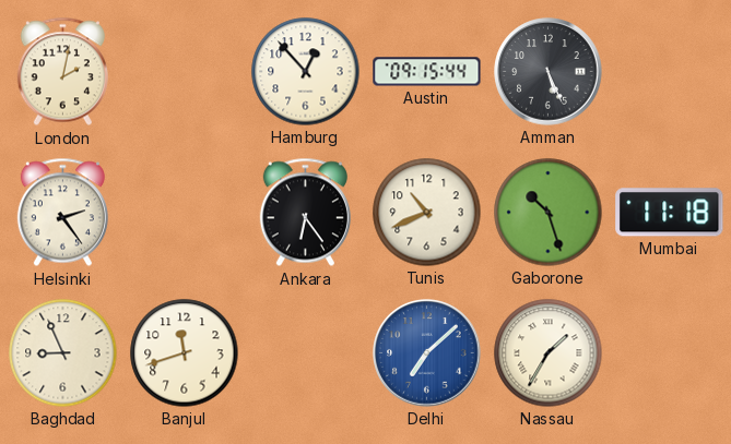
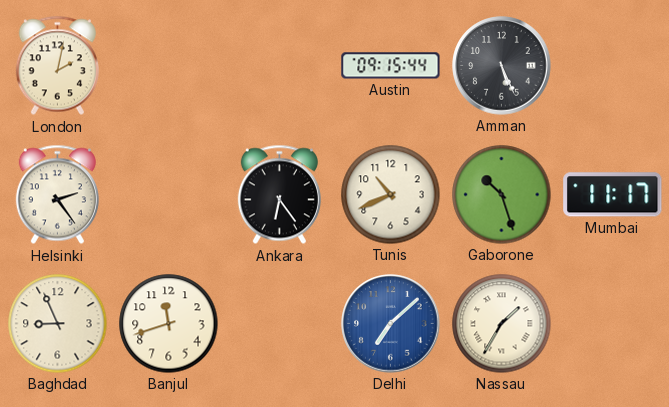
Hamburg: 12:53 -> none (306, 72)
Mumbai: 11:18 -> 11:17 (613, 195)
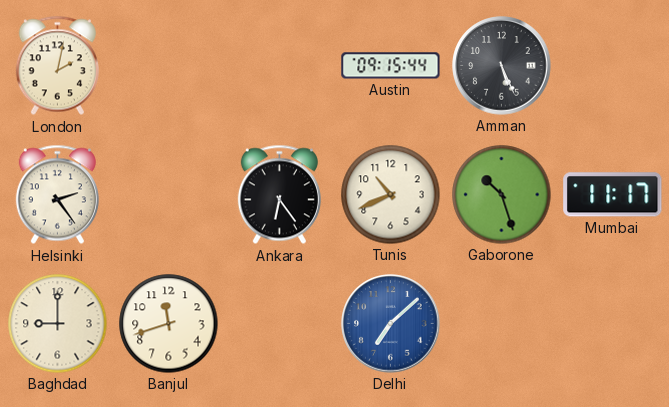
Baghdad: 8:56 -> 9:00 (58, 324)
Nassau: 1:35 -> none (502, 324)
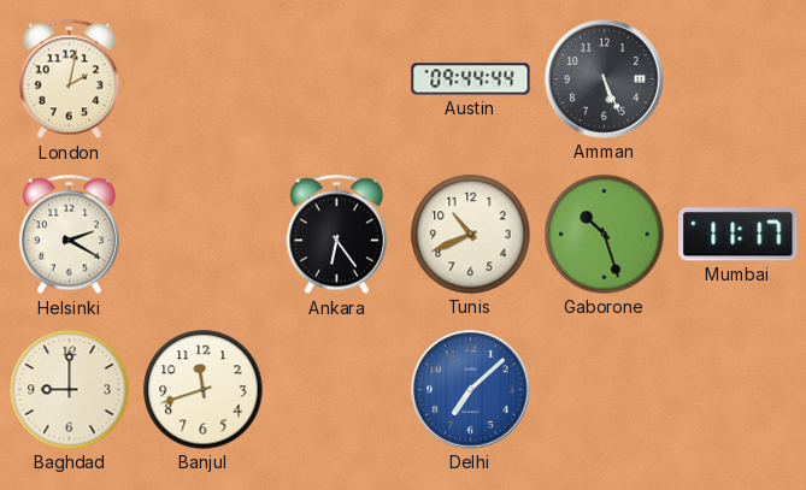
Austin: 09:15 -> 09:44 (471, 79)
Helsinki: 2:24 -> 2:20 (69, 235)
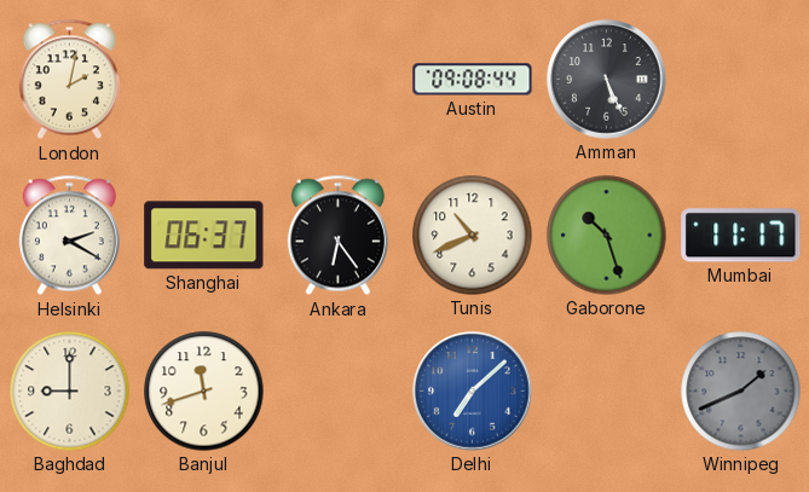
Austin: 09:44 -> 09:08 (473, 80)
Shanghai: none -> 06:37 (204, 236)
Winnipeg: none -> 1:41 (741, 392)
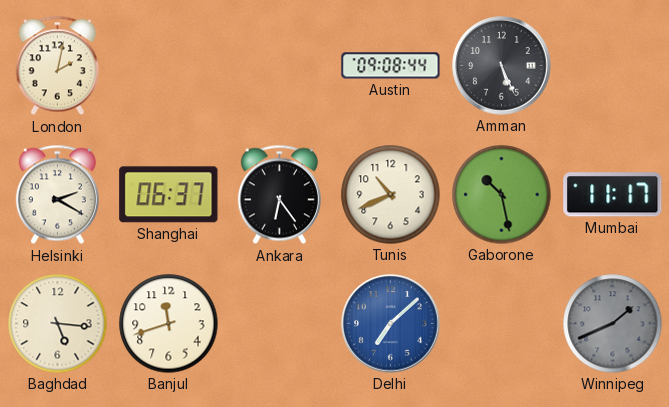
Gaborone: 10:27 -> 10:28 (502, 195)
Baghdad: 9:00 -> 5:16 (58, 324)
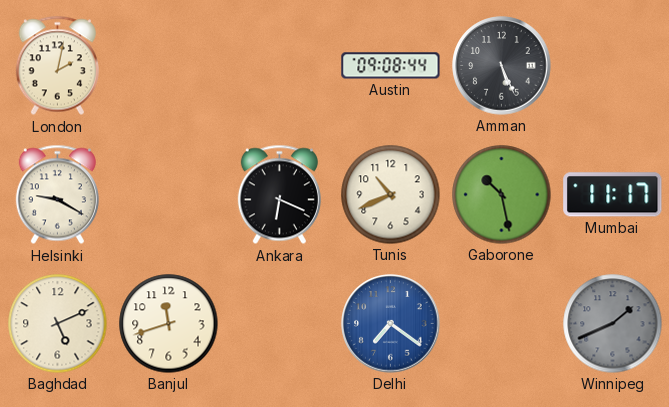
Helsinki: 2:20 -> 9:20 (57, 195)
Shanghai: 06:37 -> none (169, 195)
Ankara: 6:24 -> 6:19 (279, 195)
Baghdad: 5:16 -> 5:11 (58, 324)
Delhi: 7:08 -> 7:21 (391, 324)
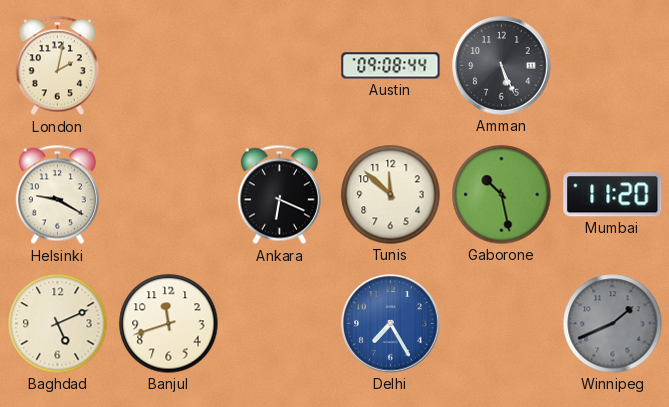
Tunis: 10:41 -> 11:52 (391, 195)
Mumbai: 11:17 -> 11:20 (613, 195)
Delhi: 7:21 -> 7:25 (391, 324)
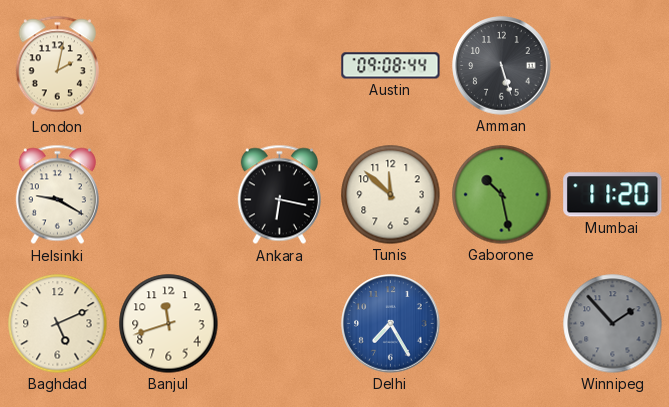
Amman: 5:26 -> 5:27 (502, 66)
Ankara: 6:19 -> 6:17 (279, 195)
Winnipeg: 1:41 -> 1:53 (613, 324)
